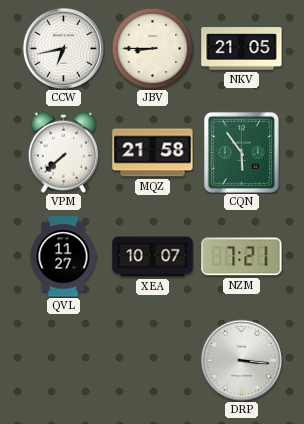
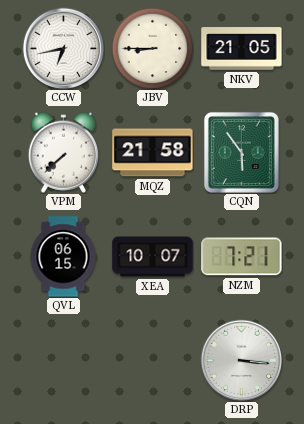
QVL: 11:27 -> 06:15 (63, 257)
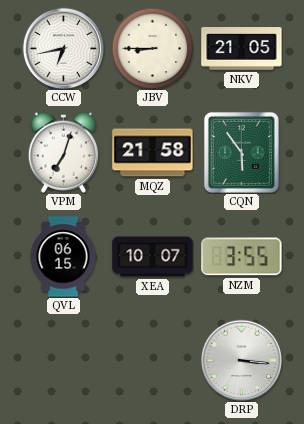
VPM: 7:38 -> 7:03 (63, 152)
NZM: 7:21 -> 3:55 (242, 257)
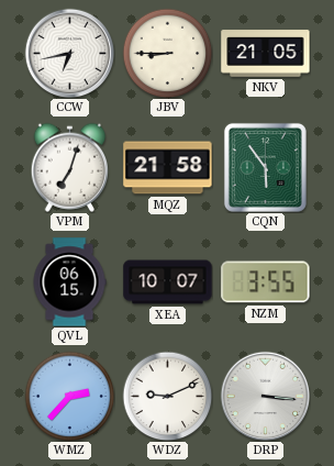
WMZ: none -> 2:37 (69, 396)
WDZ: none -> 9:11 (167, 396)
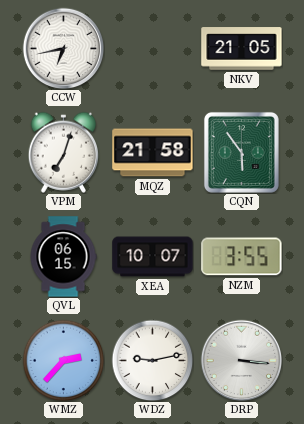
JBV: 8:45 -> none (167, 53)
WDZ: 9:11 -> 9:13 (152, 360)
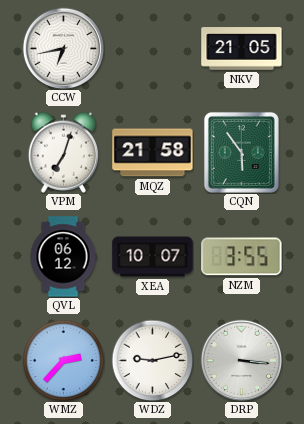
QVL: 06:15 -> 06:12 (63, 257)
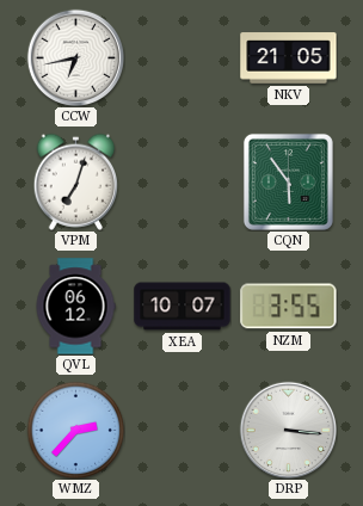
MQZ: 21:58 -> none (153, 153)
WDZ: 9:13 -> none (152, 360)
